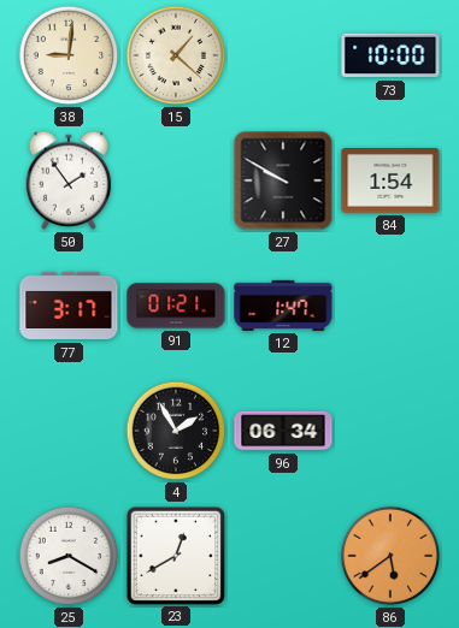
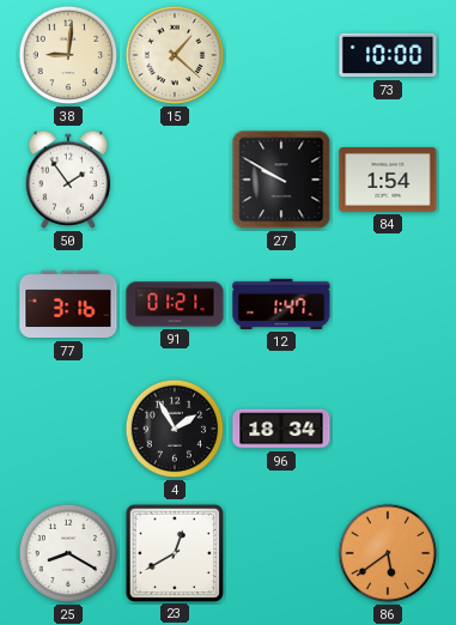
77: 3:17 -> 3:16 (68, 304)
96: 06:34 -> 18:34 (281, 429)
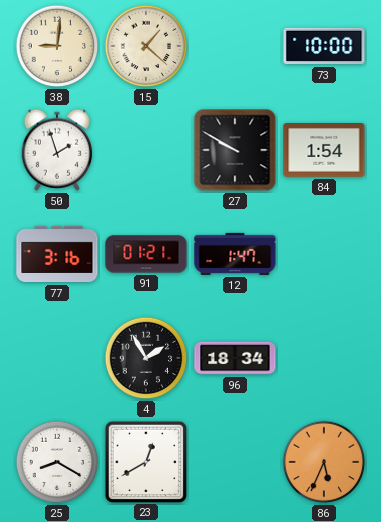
50: 1:54 -> 1:57 (56, 150)
86: 5:39 -> 5:34 (324, 462)
